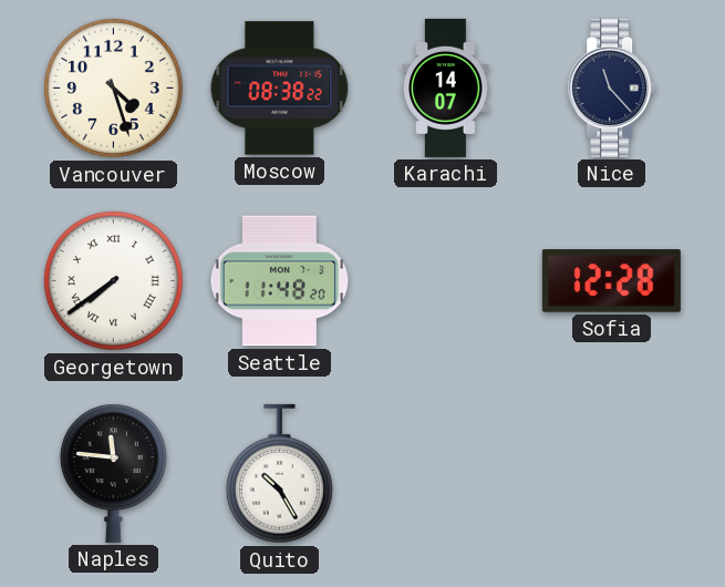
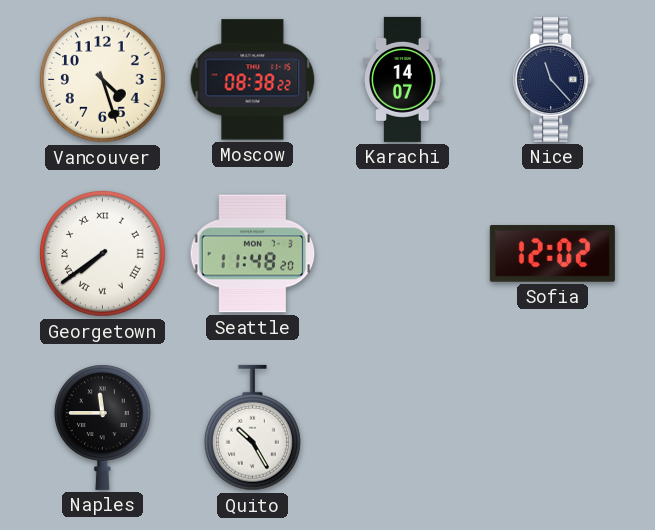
Sofia: 12:28 -> 12:02 (552, 254)
Naples: 11:46 -> 11:45 (102, 427)
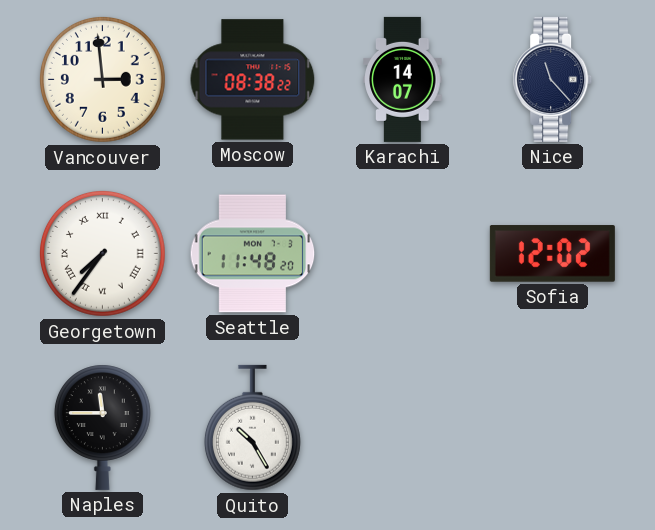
Vancouver: 4:27 -> 2:59 (102, 79)
Georgetown: 7:39 -> 7:36 (102, 253)
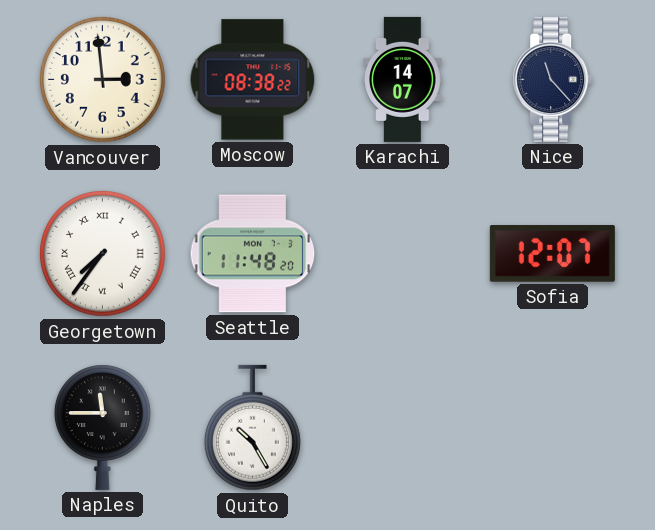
Sofia: 12:02 -> 12:07 (552, 254)
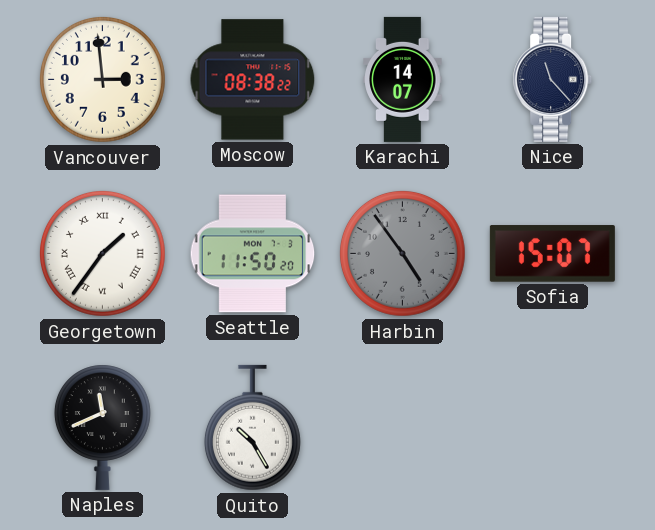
Georgetown: 7:36 -> 1:36 (102, 253)
Seattle: 11:48 -> 11:50 (253, 254)
Harbin: none -> 4:54 (402, 253)
Sofia: 12:07 -> 15:07 (552, 254)
Naples: 11:45 -> 11:41 (102, 427)
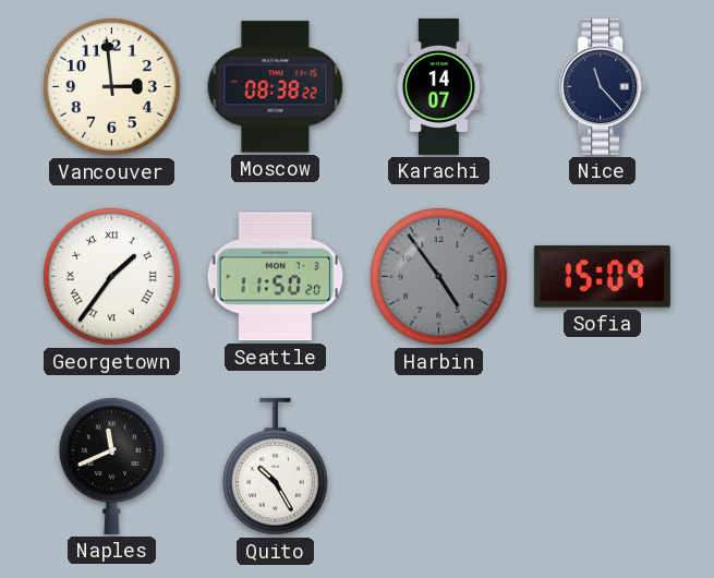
Sofia: 15:07 -> 15:09 (602, 277)
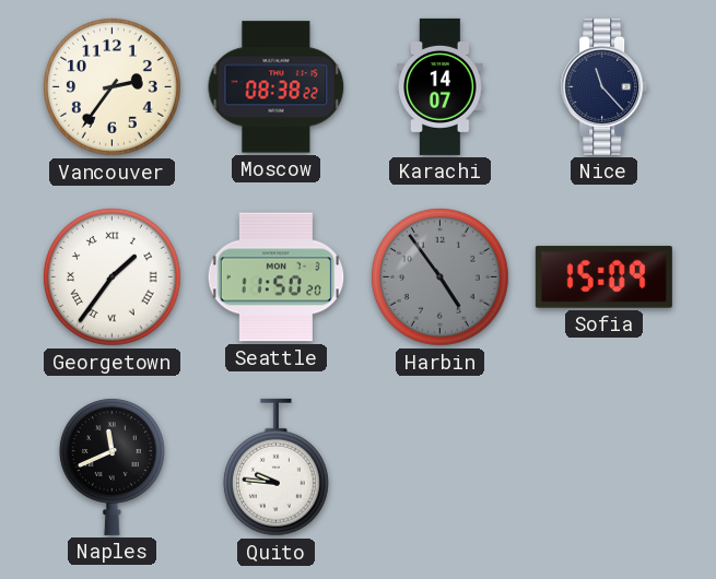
Vancouver: 2:59 -> 2:36 (111, 86)
Quito: 10:25 -> 9:46 (275, 468)
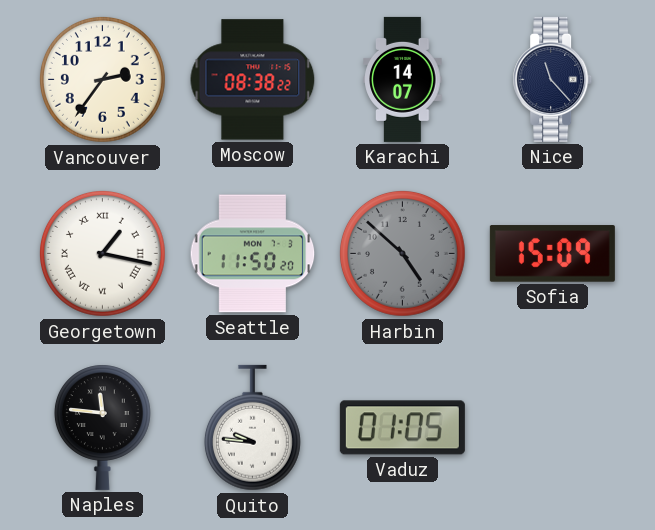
Georgetown: 1:36 -> 1:17 (102, 253)
Harbin: 4:54 -> 4:52 (402, 253)
Naples: 11:41 -> 11:46 (102, 427)
Vaduz: none -> 01:05 (402, 428)
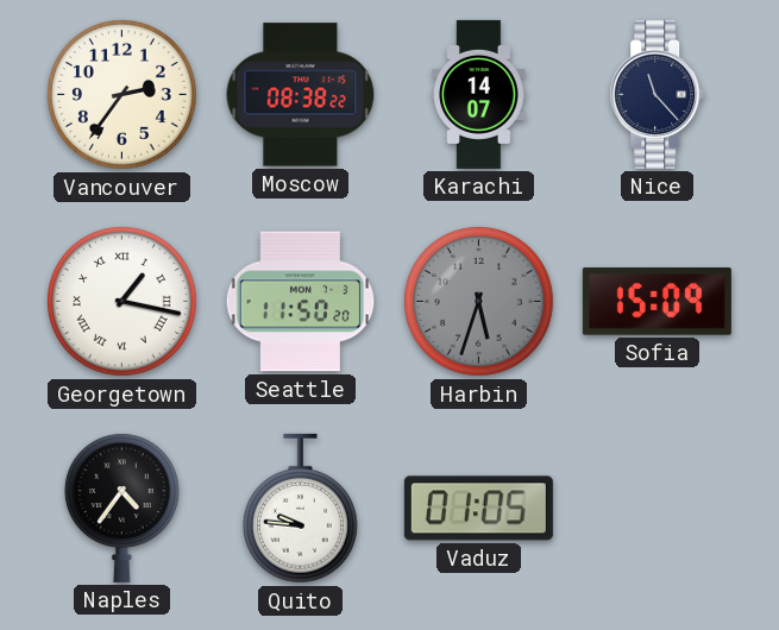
Harbin: 4:52 -> 5:33 (478, 301)
Naples: 11:46 -> 4:36 (121, 508)
